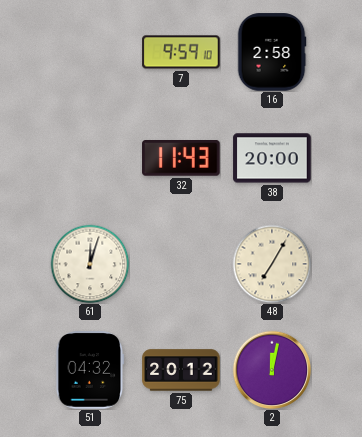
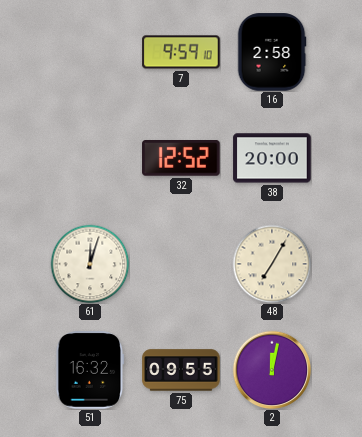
32: 11:43 -> 12:52 (181, 158)
51: 04:32 -> 16:32 (90, 370)
75: 20:12 -> 09:55 (181, 370)
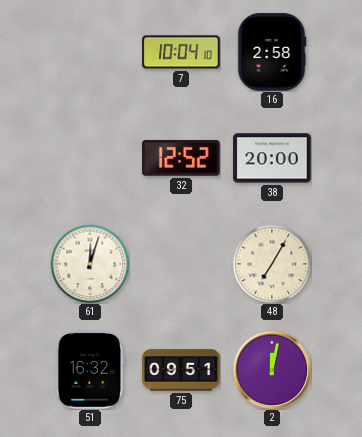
7: 9:59 -> 10:04 (181, 52)
75: 09:55 -> 09:51 (181, 370)
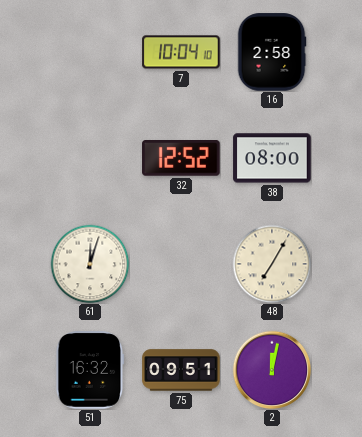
38: 20:00 -> 08:00 (272, 158)
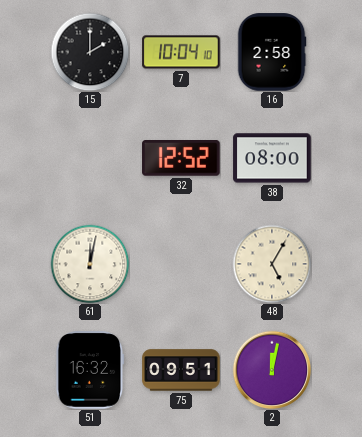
15: none -> 2:00 (90, 52)
61: 12:03 -> 12:02 (90, 264)
48: 7:05 -> 5:05 (272, 264)
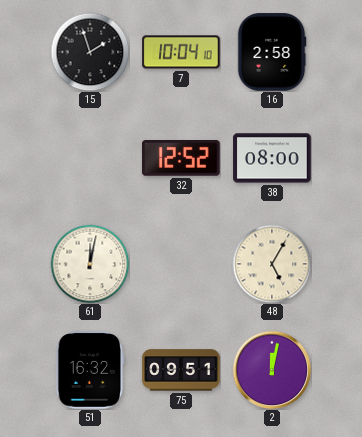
15: 2:00 -> 1:57 (90, 52)
